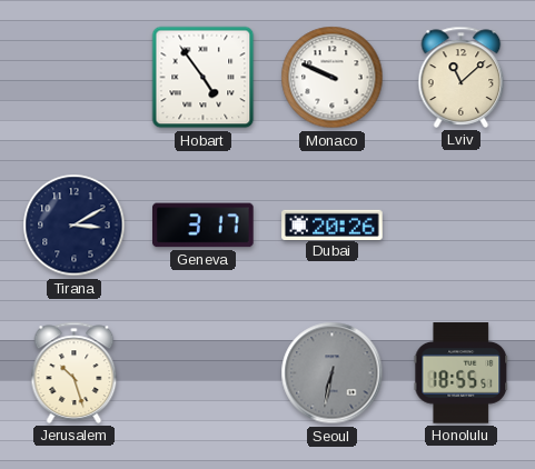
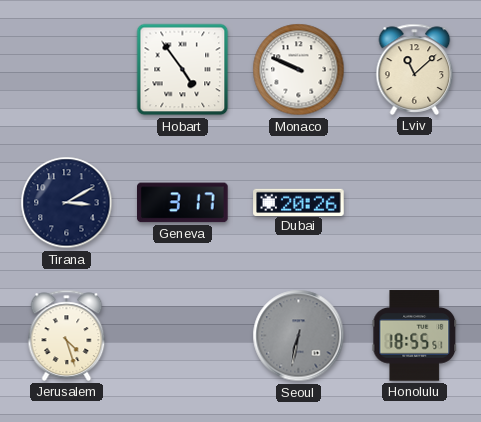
Jerusalem: 10:27 -> 4:27 (67, 335)
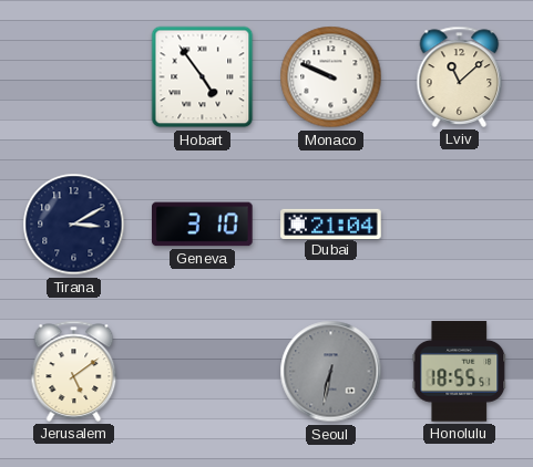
Geneva: 3:17 -> 3:10 (203, 225)
Dubai: 20:26 -> 21:04 (331, 224)
Jerusalem: 4:27 -> 5:09 (74, 371)
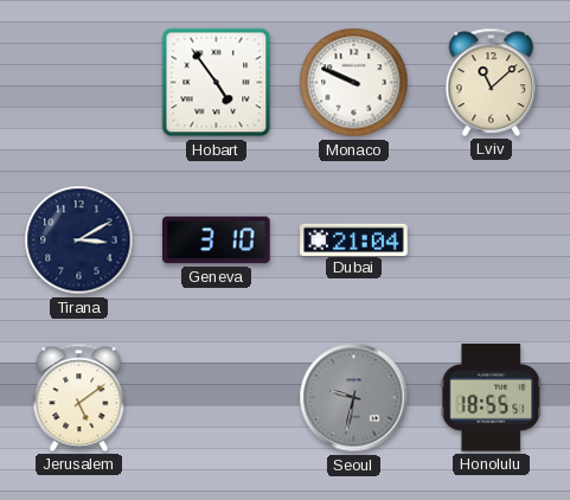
Seoul: 6:32 -> 9:32 (354, 398)
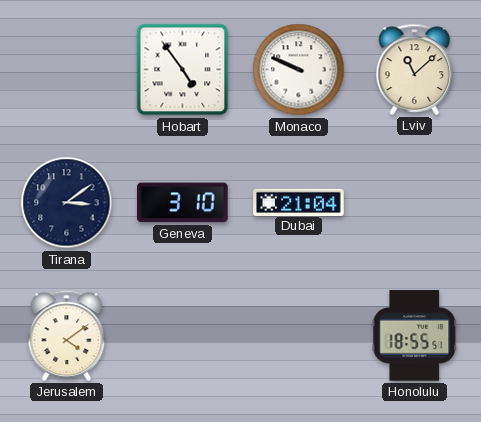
Tirana: 3:10 -> 3:09 (67, 203)
Jerusalem: 5:09 -> 4:09 (67, 335)
Seoul: 9:32 -> none (354, 398)
